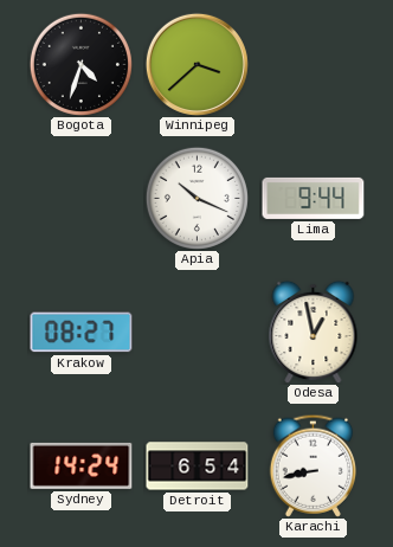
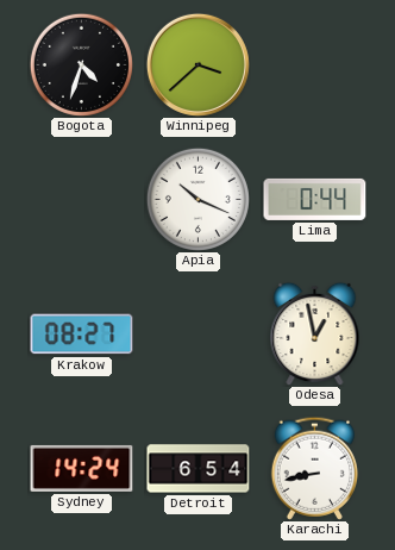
Lima: 9:44 -> 0:44 (315, 199)
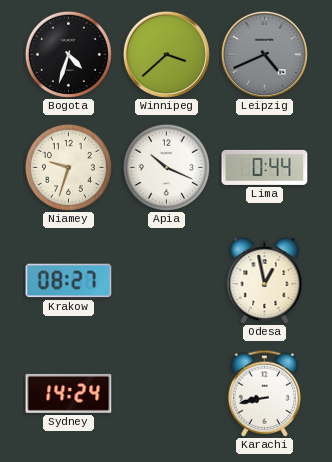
Leipzig: none -> 4:41 (264, 54)
Niamey: none -> 9:33 (68, 167)
Detroit: 6:54 -> none (199, 469)
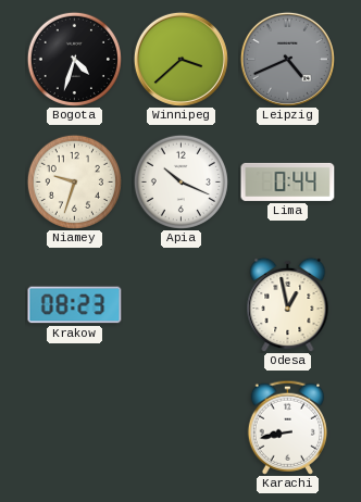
Krakow: 08:27 -> 08:23 (75, 305)
Sydney: 14:24 -> none (69, 393)
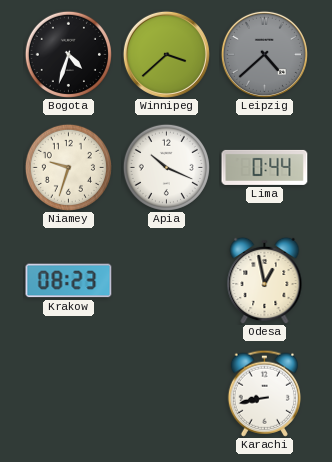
Leipzig: 4:41 -> 4:38 (264, 54)
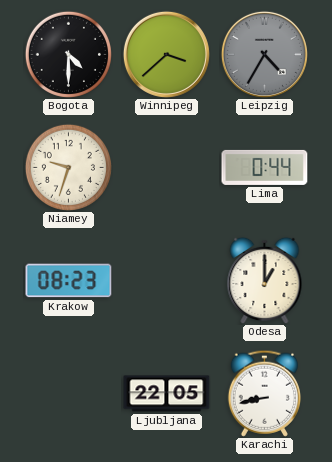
Bogota: 4:33 -> 4:30 (68, 54)
Leipzig: 4:38 -> 4:35 (264, 54)
Apia: 10:19 -> none (166, 167)
Odesa: 12:58 -> 1:00 (265, 280)
Ljubljana: none -> 22:05 (167, 394)
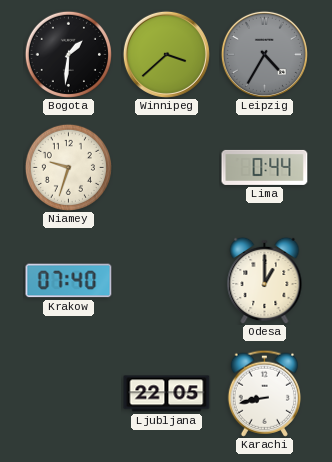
Bogota: 4:30 -> 1:31 (68, 54)
Krakow: 08:23 -> 07:40 (69, 281)
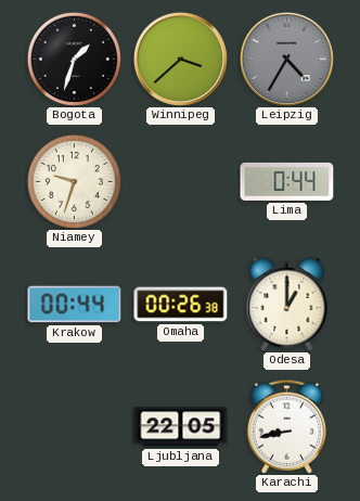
Bogota: 1:31 -> 1:33 (74, 59)
Krakow: 07:40 -> 00:44 (75, 305)
Omaha: none -> 00:26 (181, 305)
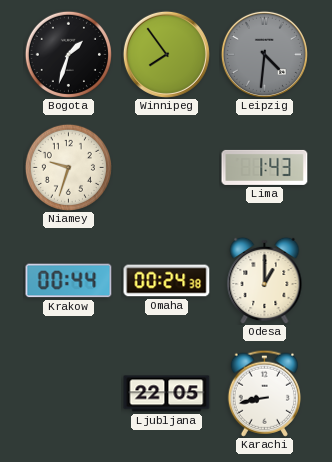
Winnipeg: 3:38 -> 7:54 (166, 54)
Leipzig: 4:35 -> 4:31 (264, 54)
Lima: 0:44 -> 1:43 (265, 167)
Omaha: 00:26 -> 00:24 (167, 281)
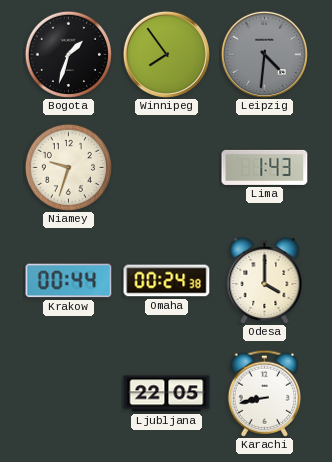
Odesa: 1:00 -> 4:00 (265, 280)
